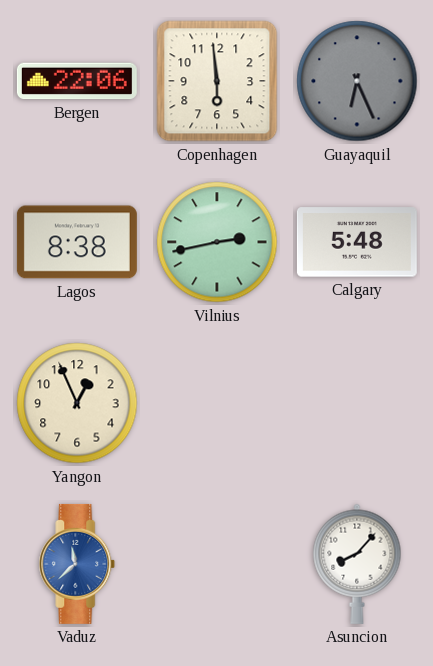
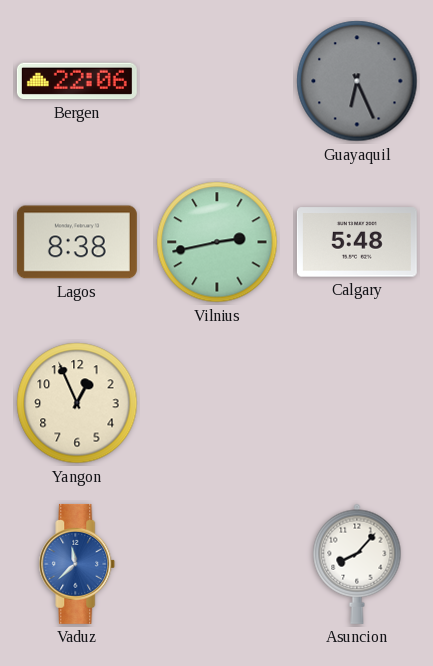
Copenhagen: 5:59 -> none (217, 81)
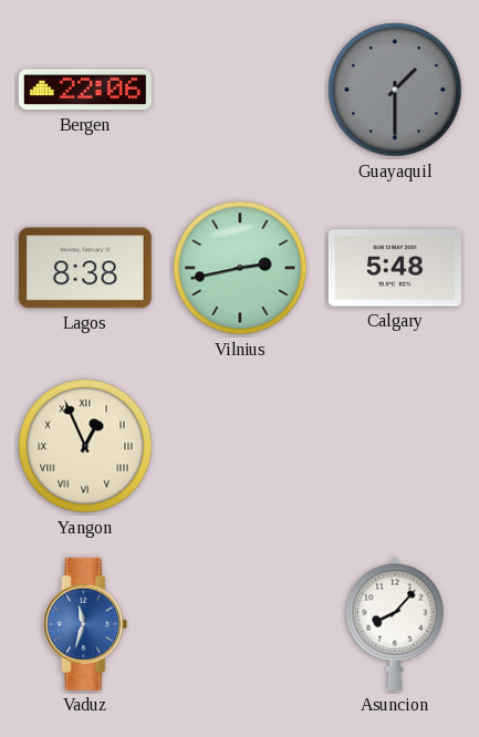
Guayaquil: 6:26 -> 1:30 (395, 90)
Yangon numerals: Arabic -> Roman (85, 446)
Vaduz: 11:38 -> 11:33 (85, 624)
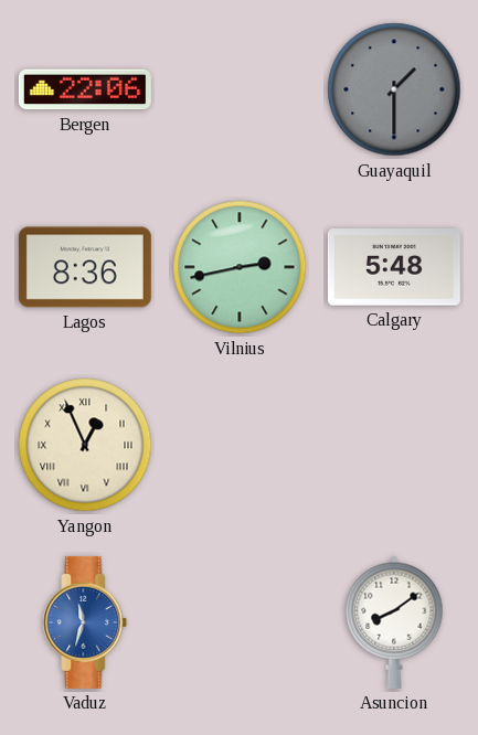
Lagos: 8:38 -> 8:36 (85, 267)
Asuncion: 8:07 -> 8:09 (394, 622)
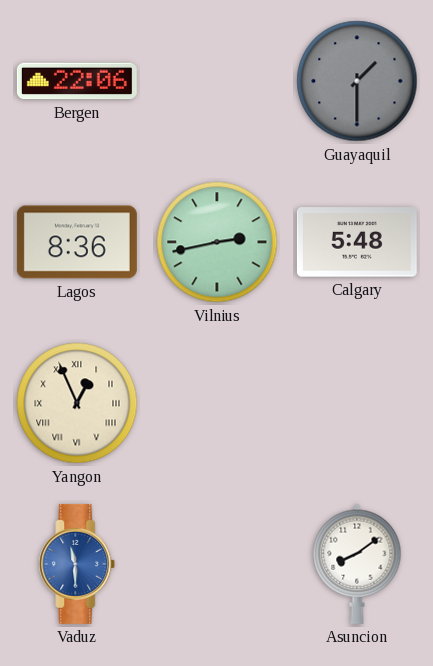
Vaduz: 11:33 -> 11:30 (77, 564)
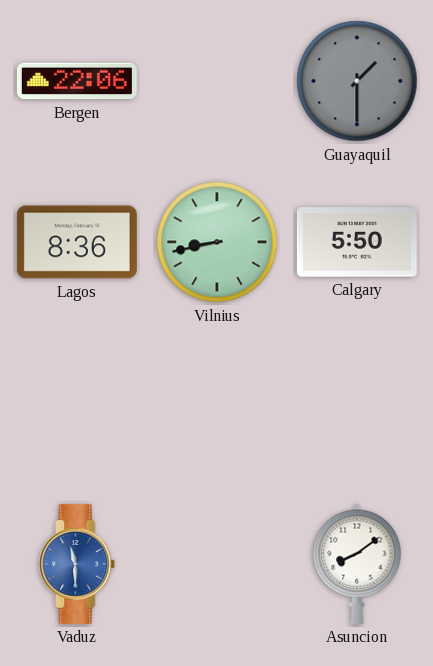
Vilnius: 2:43 -> 8:43 (217, 242)
Calgary: 5:48 -> 5:50 (357, 242)
Yangon: 12:56 -> none (77, 403)
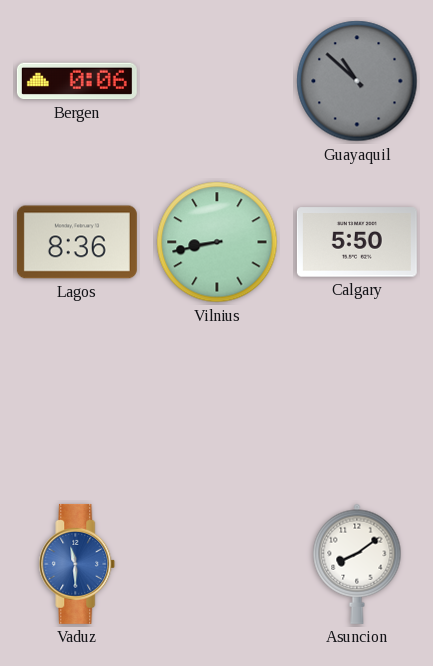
Bergen: 22:06 -> 0:06 (77, 81)
Guayaquil: 1:30 -> 10:52 (357, 81)
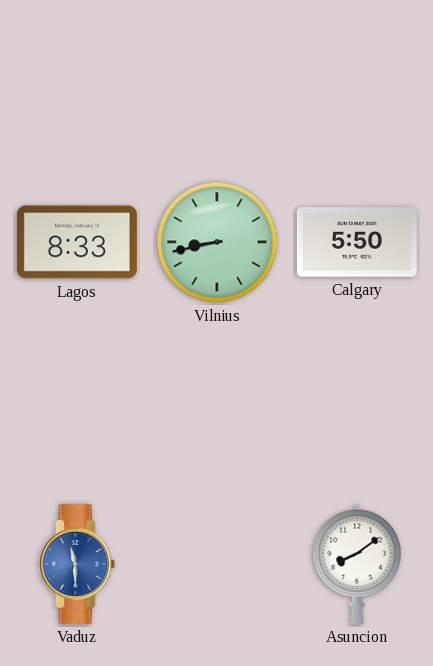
Bergen: 0:06 -> none (77, 81)
Guayaquil: 10:52 -> none (357, 81)
Lagos: 8:36 -> 8:33 (77, 242)
